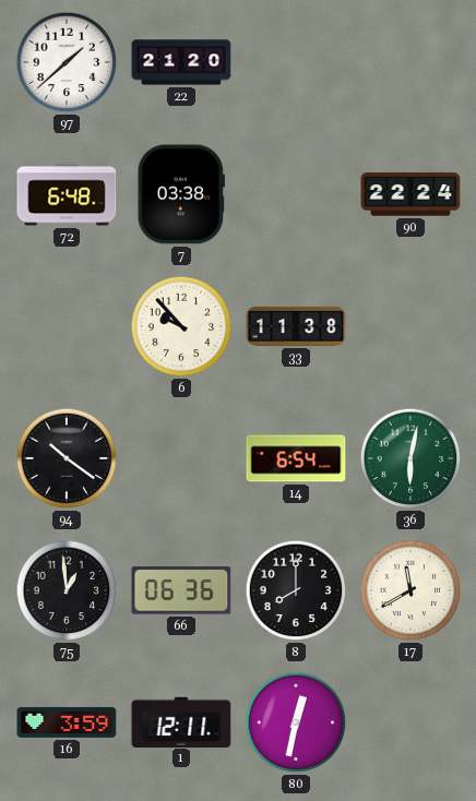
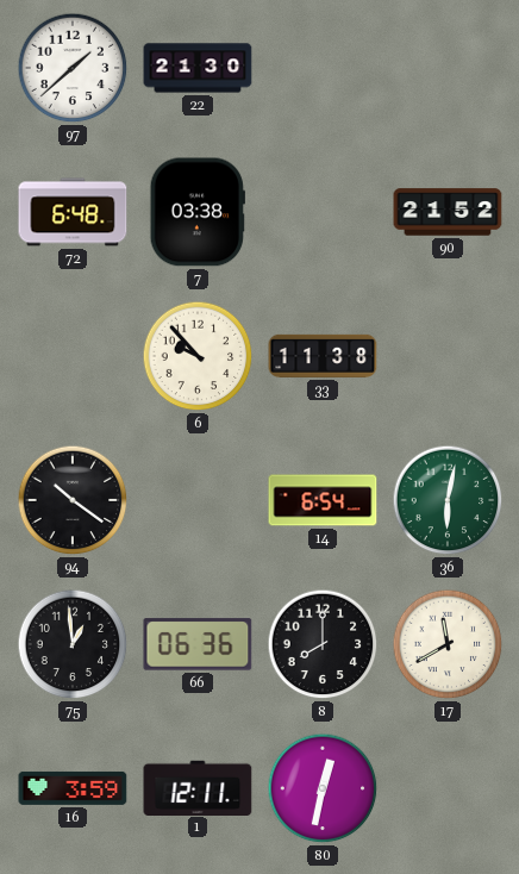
22: 21:20 -> 21:30 (198, 68)
90: 22:24 -> 21:52 (448, 212)
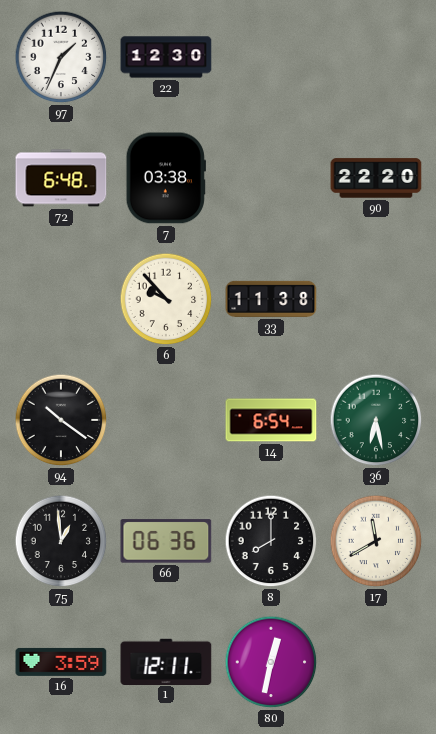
97: 1:38 -> 1:34 (61, 57)
22: 21:30 -> 12:30 (166, 57)
90: 21:52 -> 22:20 (376, 178)
36: 6:02 -> 6:28 (376, 420)
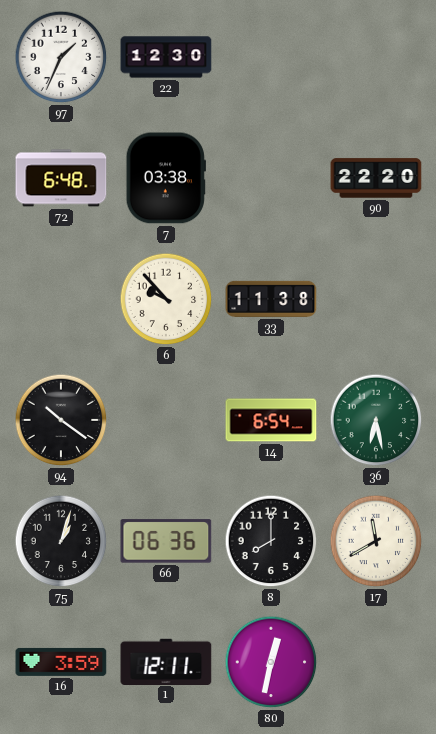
75: 12:59 -> 1:03 (61, 541)
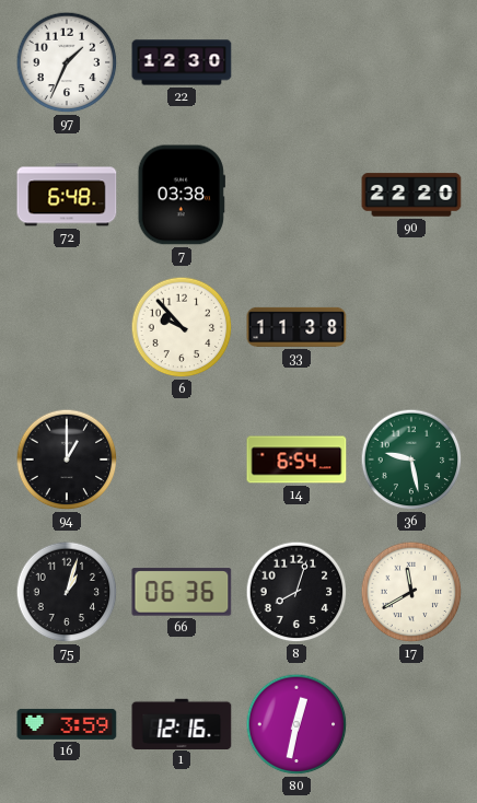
94: 10:21 -> 1:00 (67, 459)
36: 6:28 -> 9:28 (411, 459)
8: 8:00 -> 8:03 (296, 592)
1: 12:11 -> 12:16 (182, 723)
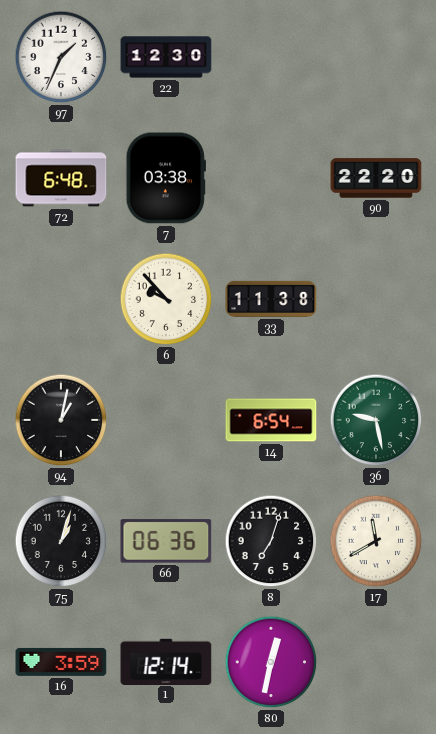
94: 1:00 -> 1:02 (61, 420)
8: 8:03 -> 7:03 (271, 541)
1: 12:16 -> 12:14 (166, 661)
